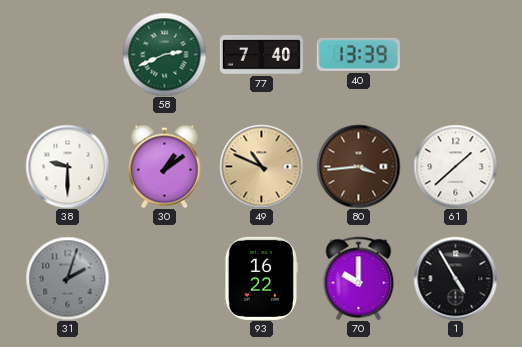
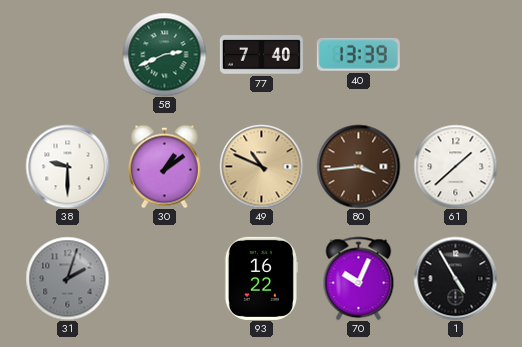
70: 10:00 -> 10:04 (359, 278)
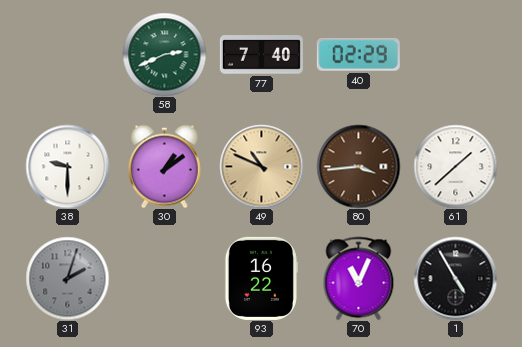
40: 13:39 -> 02:29 (358, 54)
70: 10:04 -> 11:04 (359, 278)
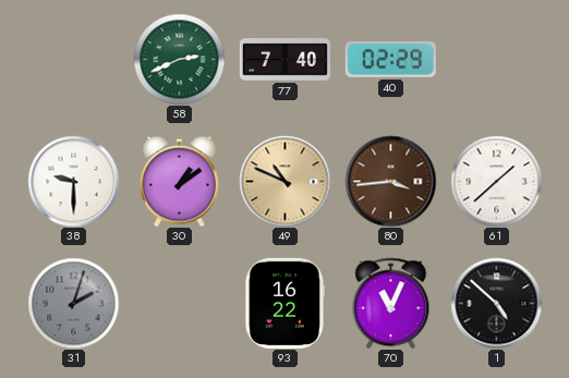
1: 4:55 -> 4:52 (496, 303)
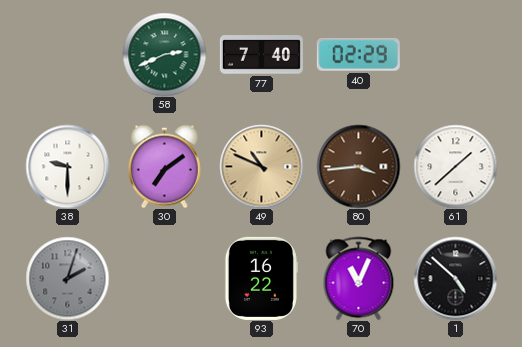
30: 1:09 -> 7:09 (164, 166)
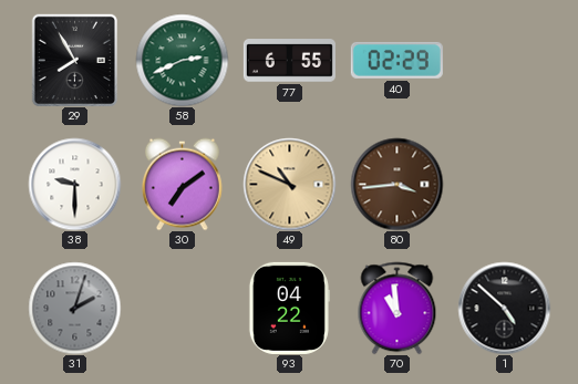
29: none -> 7:55 (74, 60)
77: 7:40 -> 6:55 (289, 61)
61: 1:38 -> none (455, 166)
93: 16:22 -> 04:22 (289, 308)
70: 11:04 -> 10:59 (398, 308)
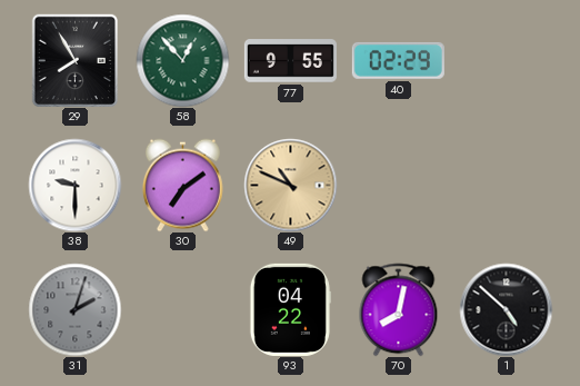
58: 2:41 -> 12:53 (182, 60)
77: 6:55 -> 9:55 (290, 61)
80: 3:44 -> none (396, 184)
70: 10:59 -> 8:02 (399, 309)
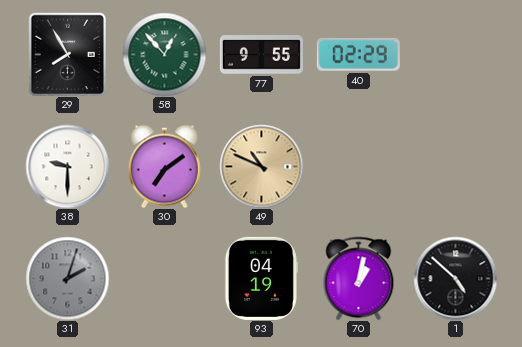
93: 04:22 -> 04:19 (261, 278)
70: 8:02 -> 1:02 (359, 278)
